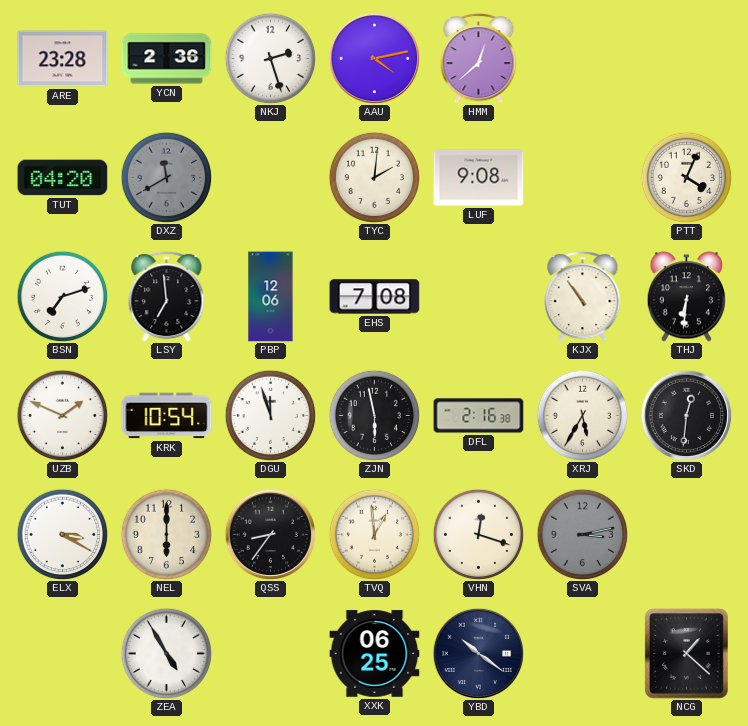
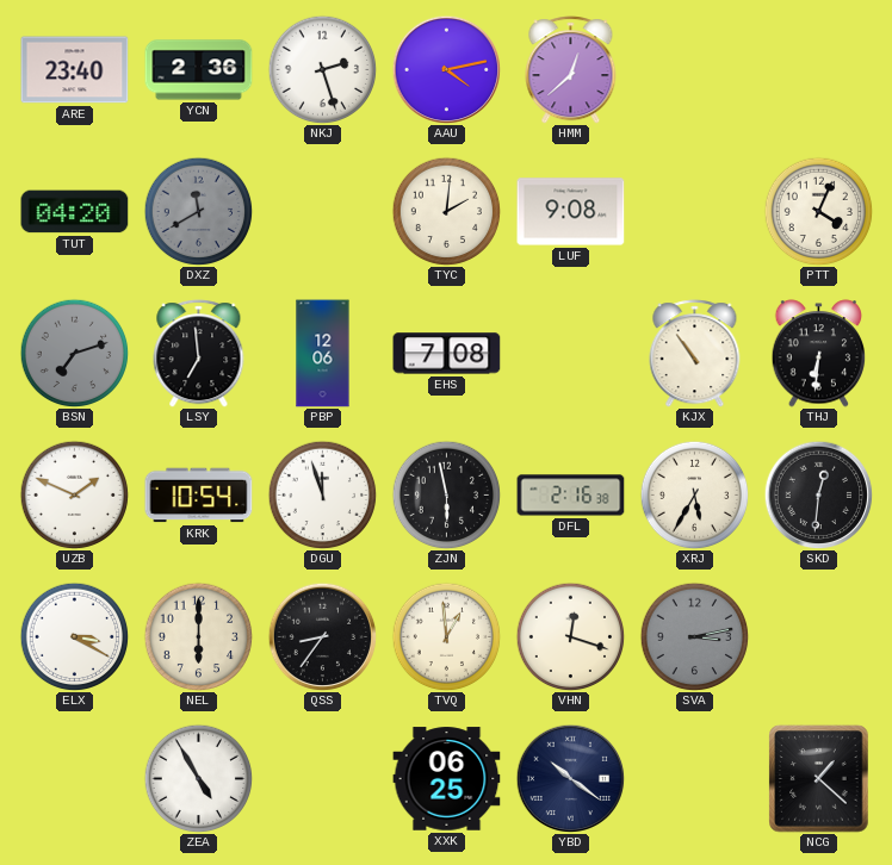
ARE: 23:28 -> 23:40 (75, 70)
BSN dial: white -> grey (74, 353)
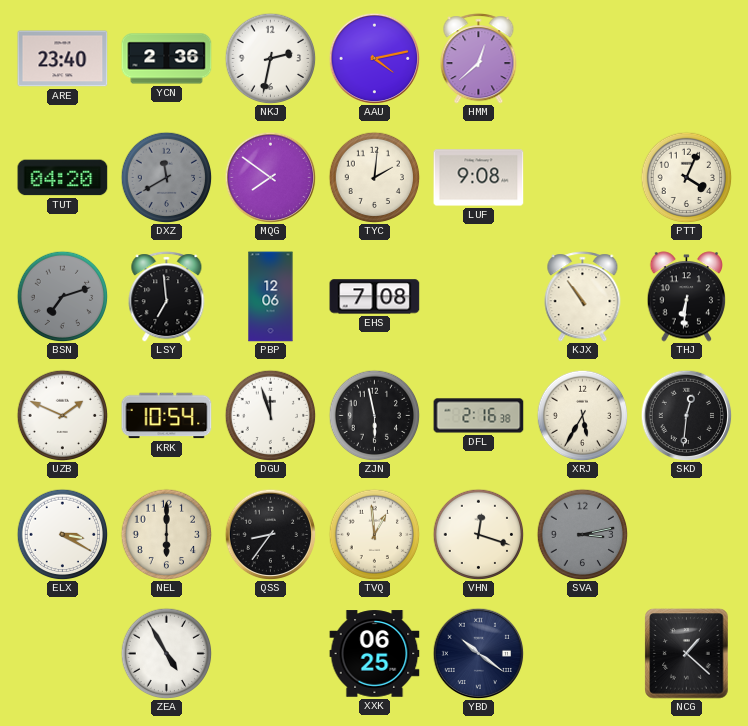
NKJ: 2:27 -> 2:32 (270, 58)
MQG: none -> 7:51 (270, 177)
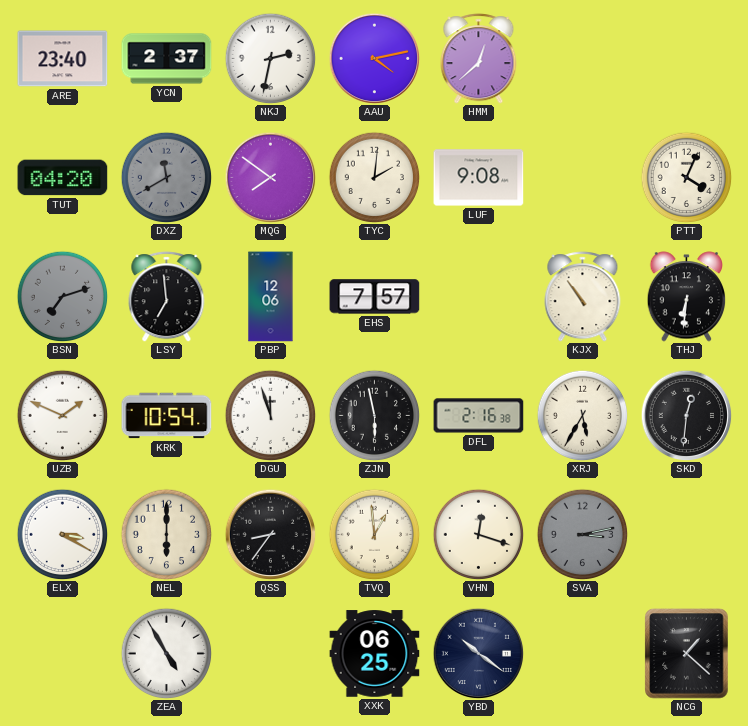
YCN: 2:36 -> 2:37 (167, 59)
EHS: 7:08 -> 7:57 (375, 297)
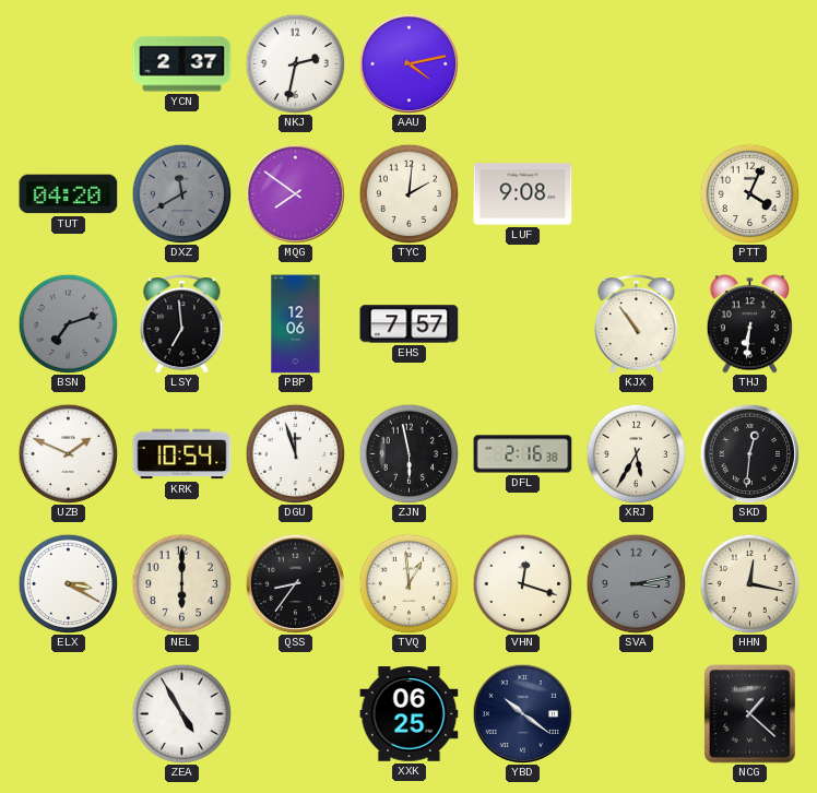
ARE: 23:40 -> none (63, 59)
HMM: 12:38 -> none (479, 59)
HHN: none -> 12:17 (749, 583)
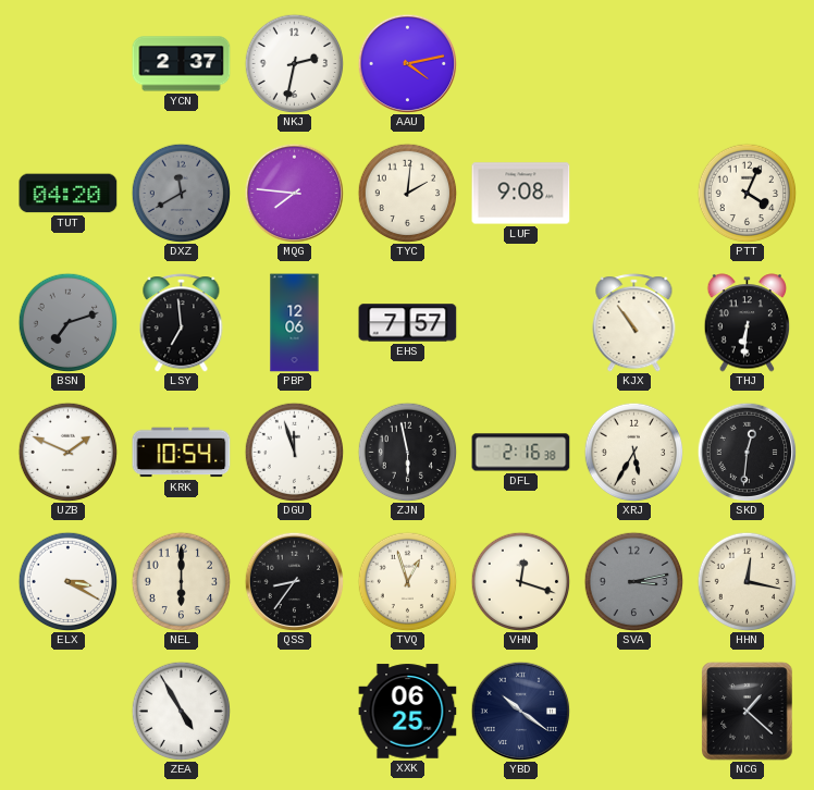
MQG: 7:51 -> 7:46 (294, 193)
TVQ: 12:59 -> 12:57 (407, 581)
